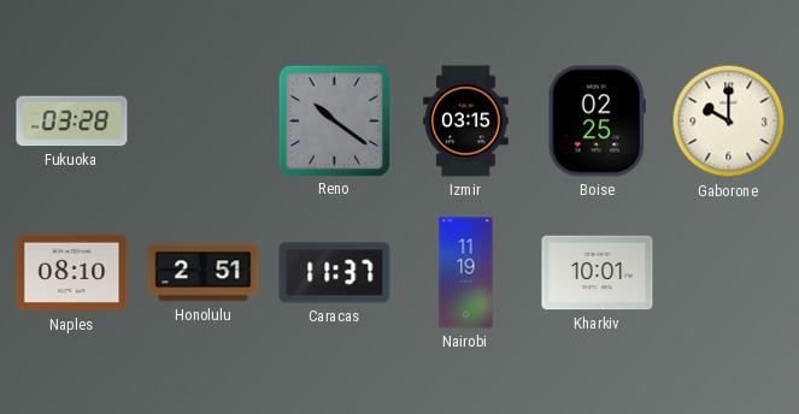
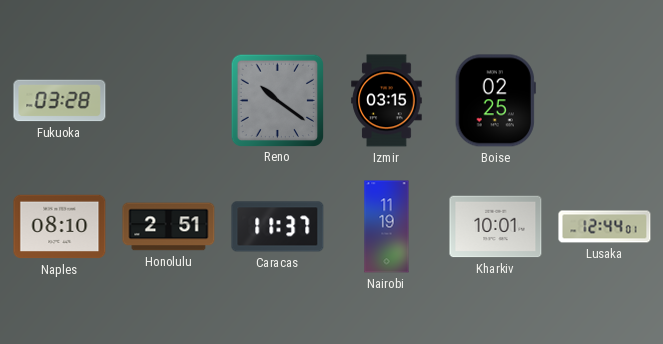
Gaborone: 10:00 -> none (729, 122)
Lusaka: none -> 12:44 (605, 227)
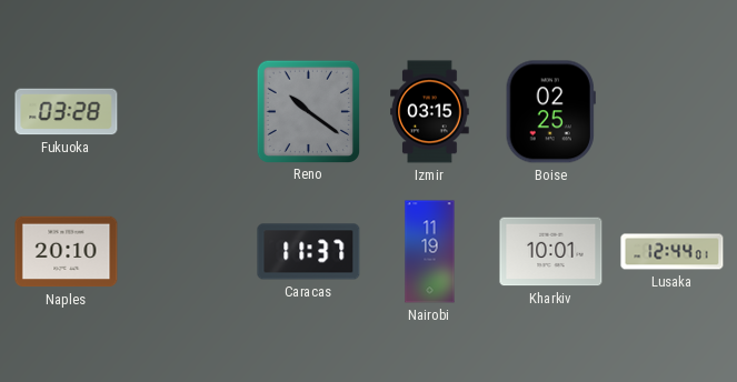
Naples: 08:10 -> 20:10 (67, 252)
Honolulu: 2:51 -> none (169, 227)
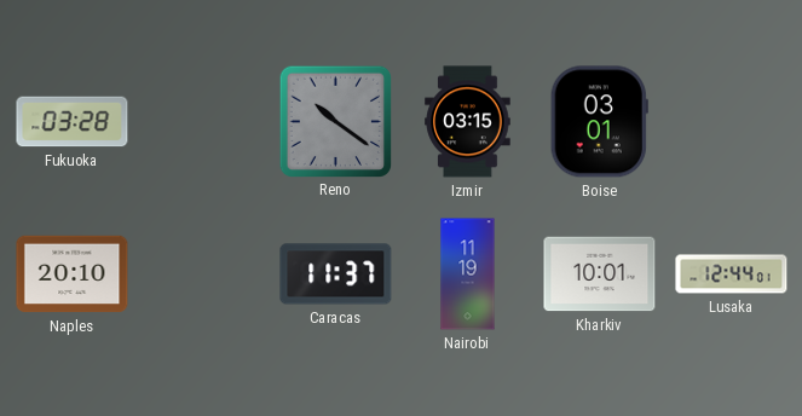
Boise: 02:25 -> 03:01 (599, 122)
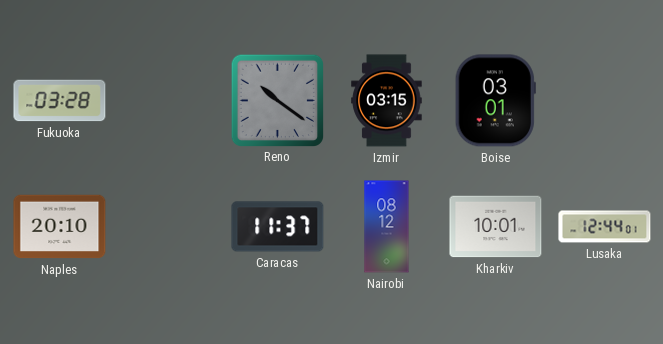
Nairobi: 11:19 -> 08:12 (387, 227)
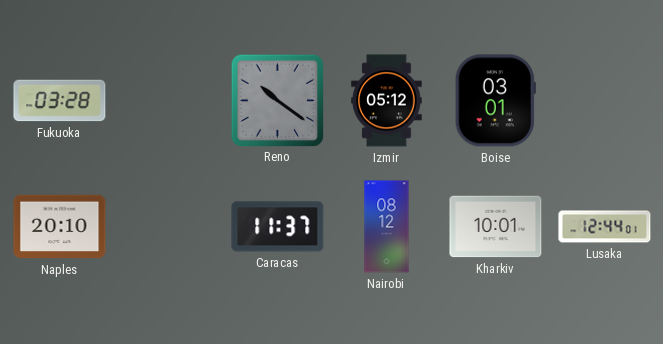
Izmir: 03:15 -> 05:12 (387, 101)
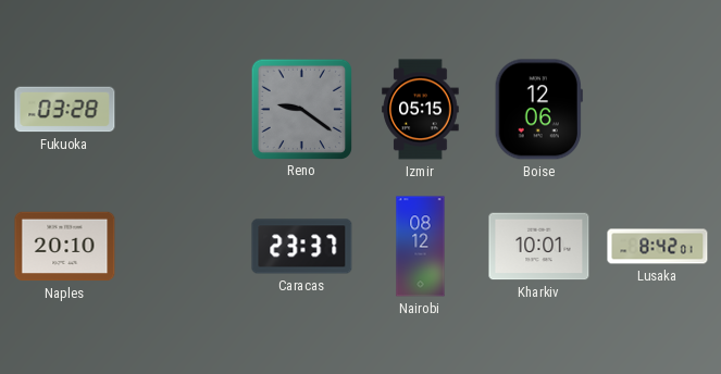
Reno: 10:21 -> 9:21 (301, 109)
Izmir: 05:12 -> 05:15 (421, 110)
Boise: 03:01 -> 12:06 (538, 110)
Caracas: 11:37 -> 23:37 (302, 247)
Lusaka: 12:44 -> 8:42 (658, 247)
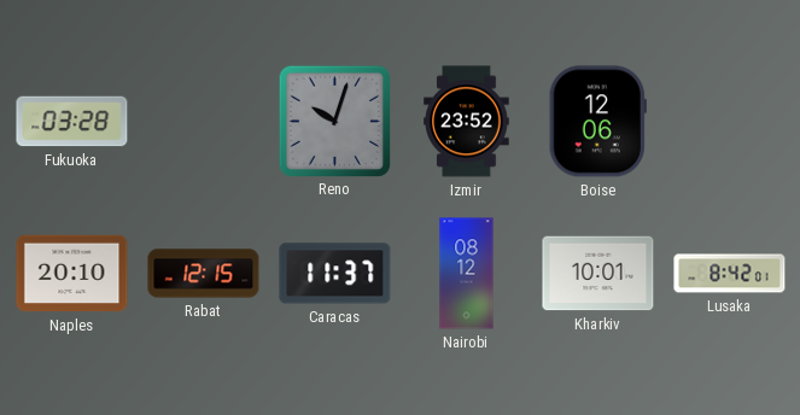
Reno: 9:21 -> 10:03 (334, 121)
Izmir: 05:15 -> 23:52 (467, 122)
Rabat: none -> 12:15 (204, 274)
Caracas: 23:37 -> 11:37 (335, 274)
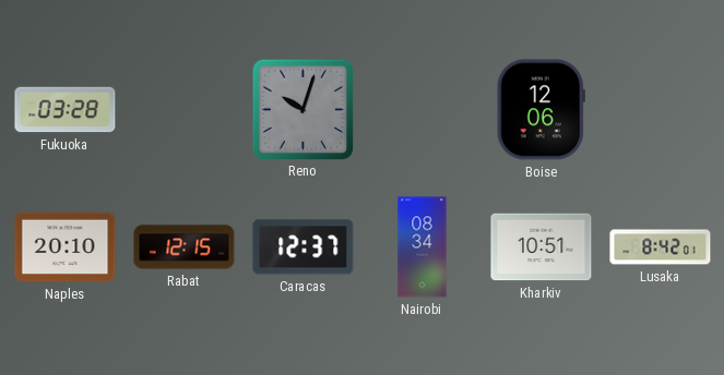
Izmir: 23:52 -> none (467, 122)
Caracas: 11:37 -> 12:37 (304, 247)
Nairobi: 08:12 -> 08:34 (423, 247)
Kharkiv: 10:01 -> 10:51 (542, 247)
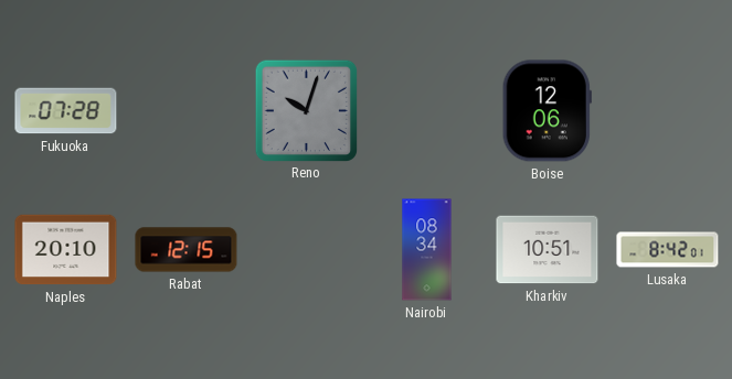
Fukuoka: 03:28 -> 07:28 (66, 111)
Caracas: 12:37 -> none (304, 247)
